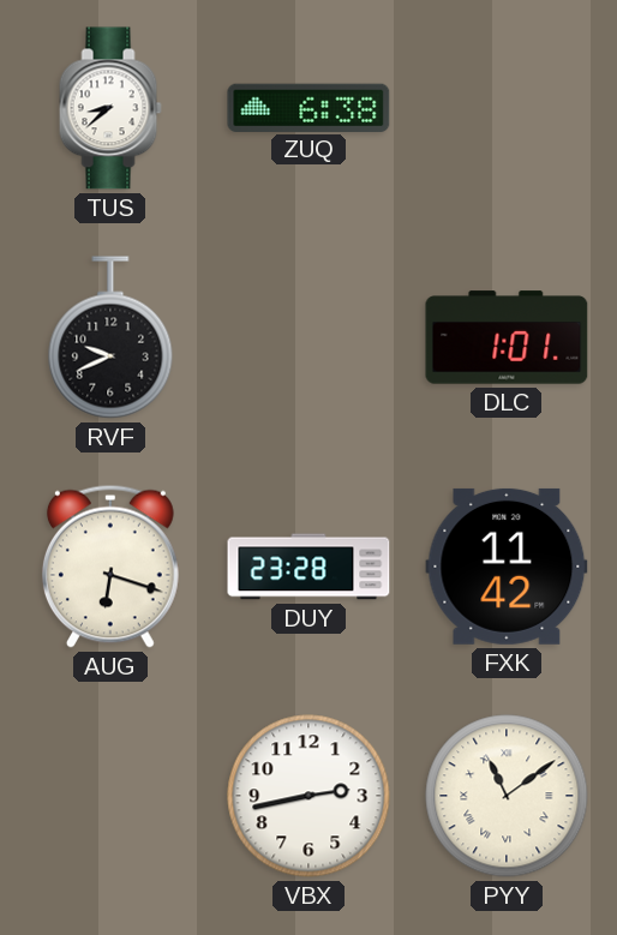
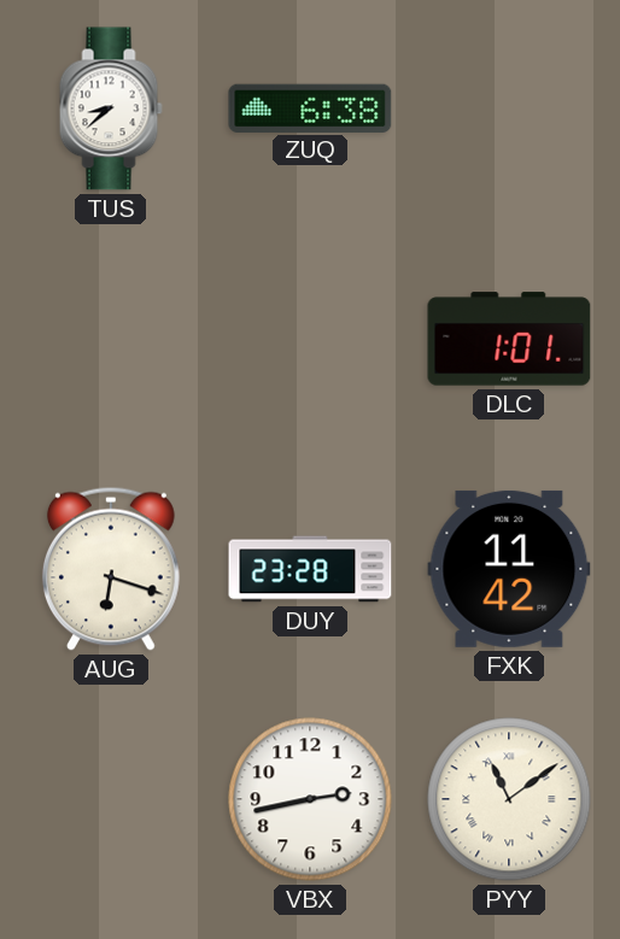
RVF: 9:41 -> none (110, 337)
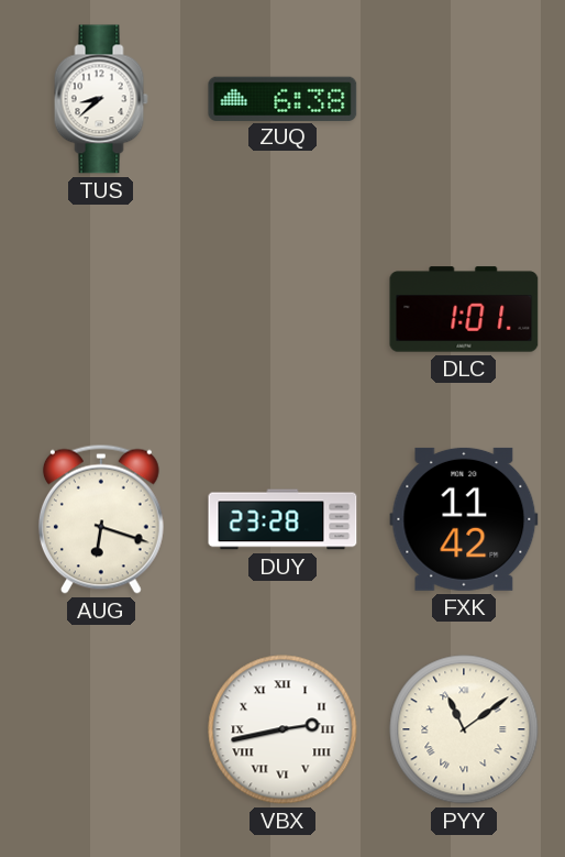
VBX numerals: Arabic -> Roman (282, 729)
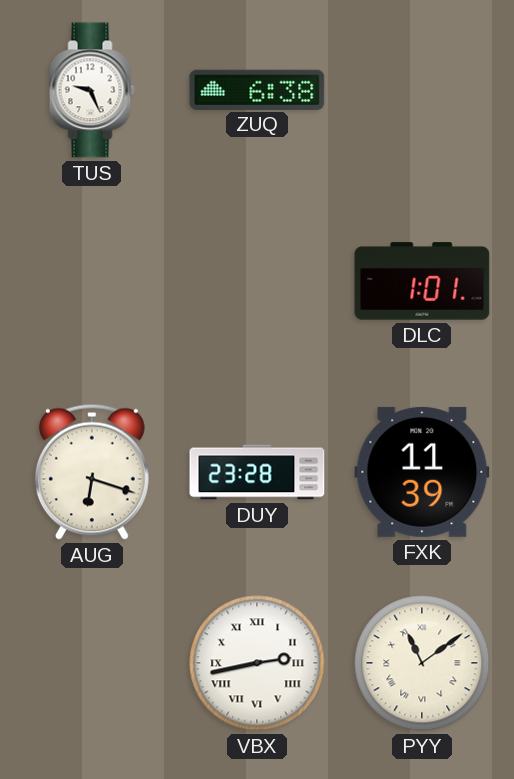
TUS: 8:38 -> 9:26 (92, 90)
FXK: 11:42 -> 11:39 (422, 472)
